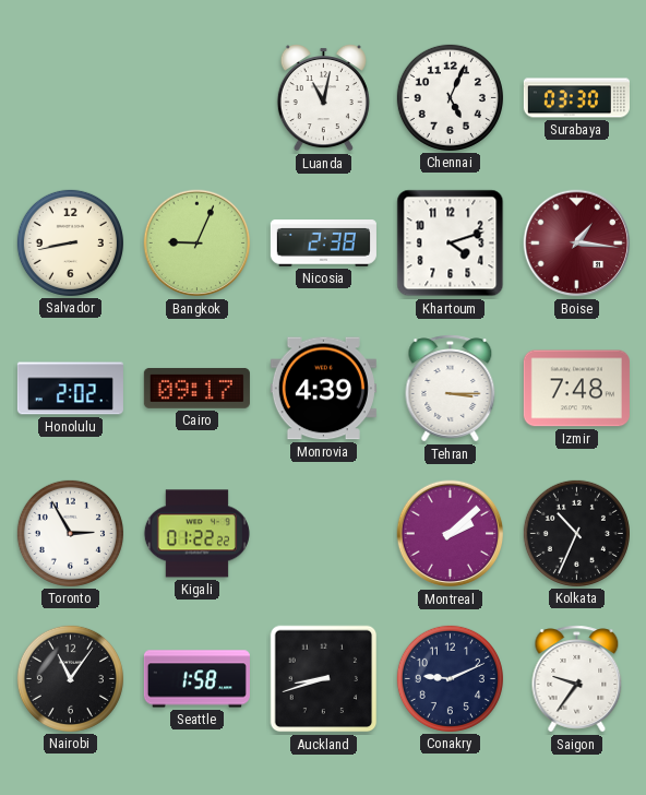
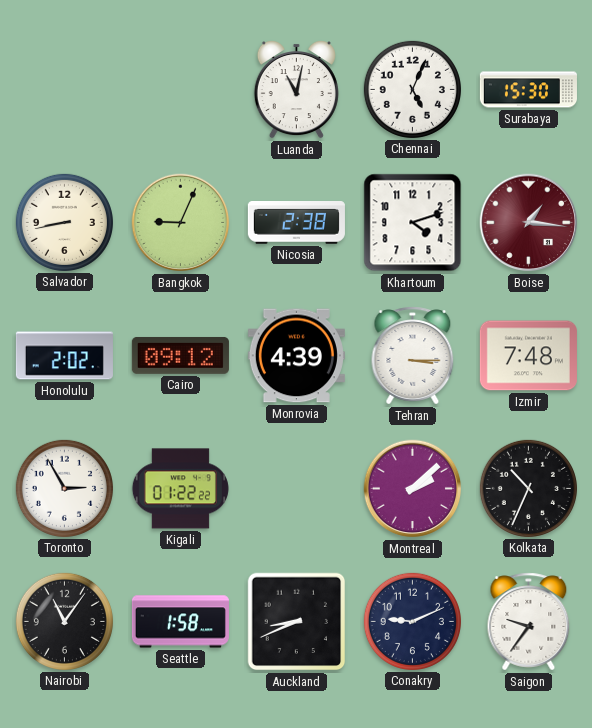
Surabaya: 03:30 -> 15:30 (528, 90)
Cairo: 09:17 -> 09:12 (180, 355)
Auckland: 8:42 -> 8:41 (297, 622)
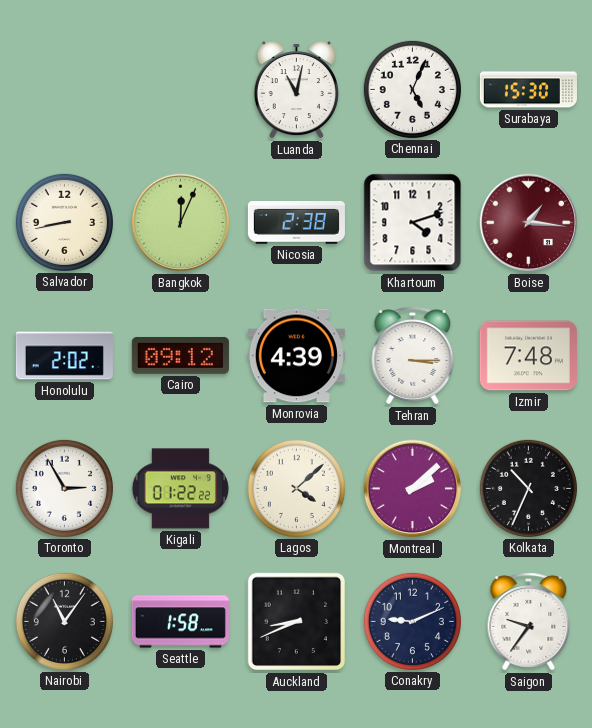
Bangkok: 9:04 -> 12:04 (181, 223)
Lagos: none -> 4:08 (296, 488)
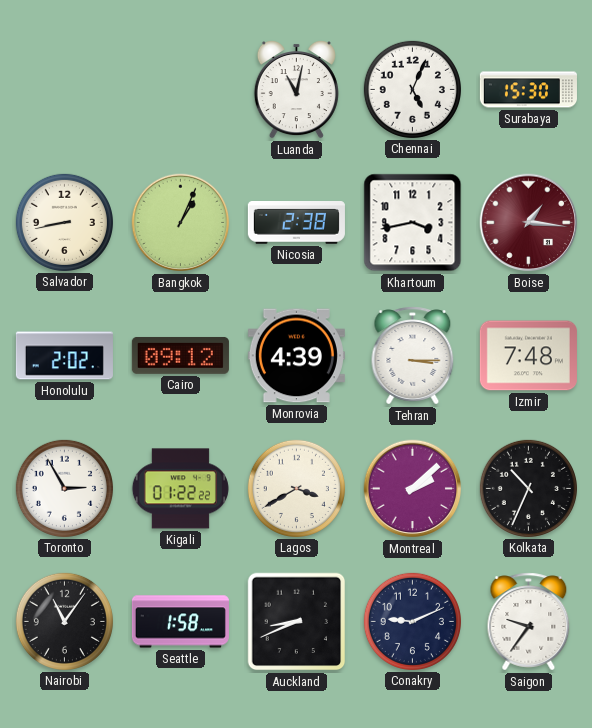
Bangkok: 12:04 -> 1:04 (181, 223)
Khartoum: 4:12 -> 3:43 (413, 223)
Lagos: 4:08 -> 3:40 (296, 488)
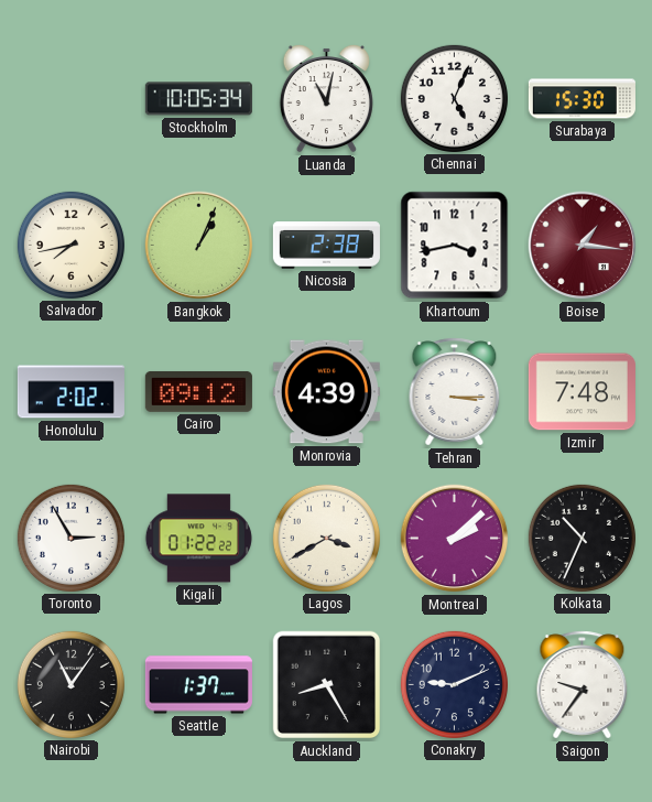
Stockholm: none -> 10:05 (198, 99)
Salvador: 8:43 -> 7:43 (70, 245)
Seattle: 1:58 -> 1:37 (198, 685)
Auckland: 8:41 -> 8:25 (327, 685)
